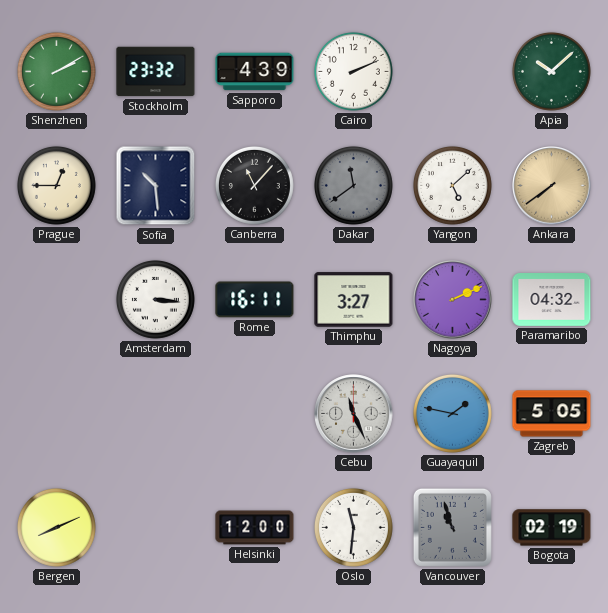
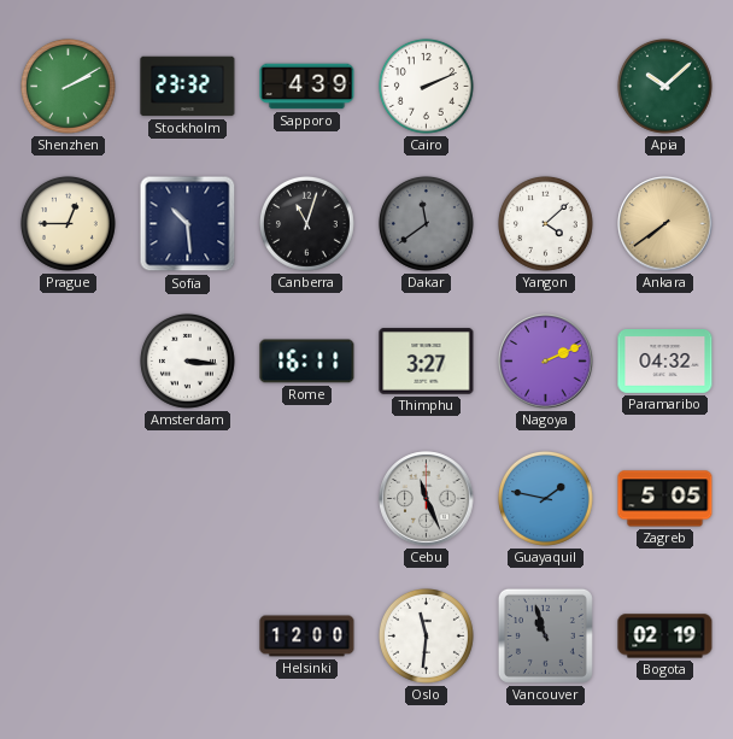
Canberra: 11:07 -> 11:03 (306, 223)
Yangon: 5:08 -> 4:08 (545, 223)
Bergen: 8:11 -> none (56, 527)
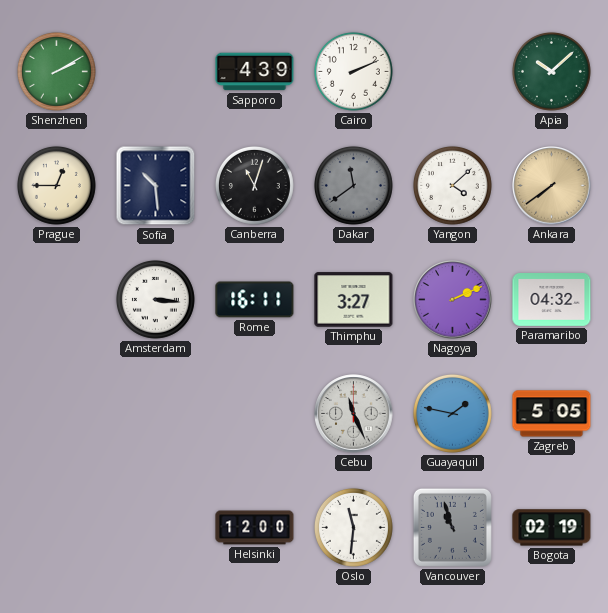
Stockholm: 23:32 -> none (188, 87)
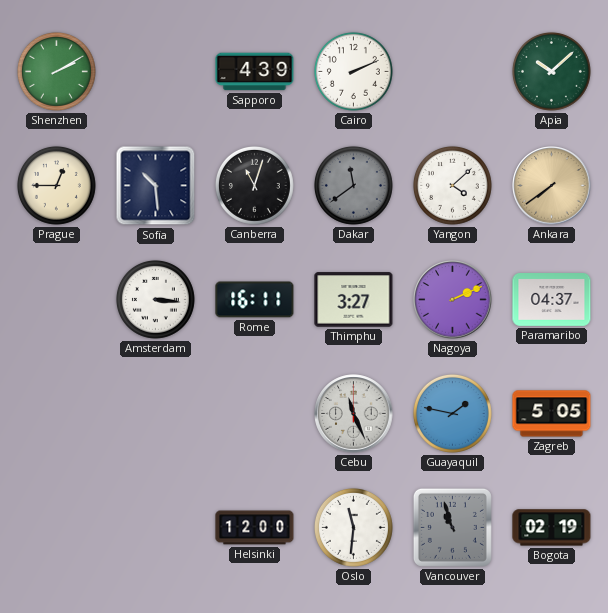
Paramaribo: 04:32 -> 04:37 (552, 300)
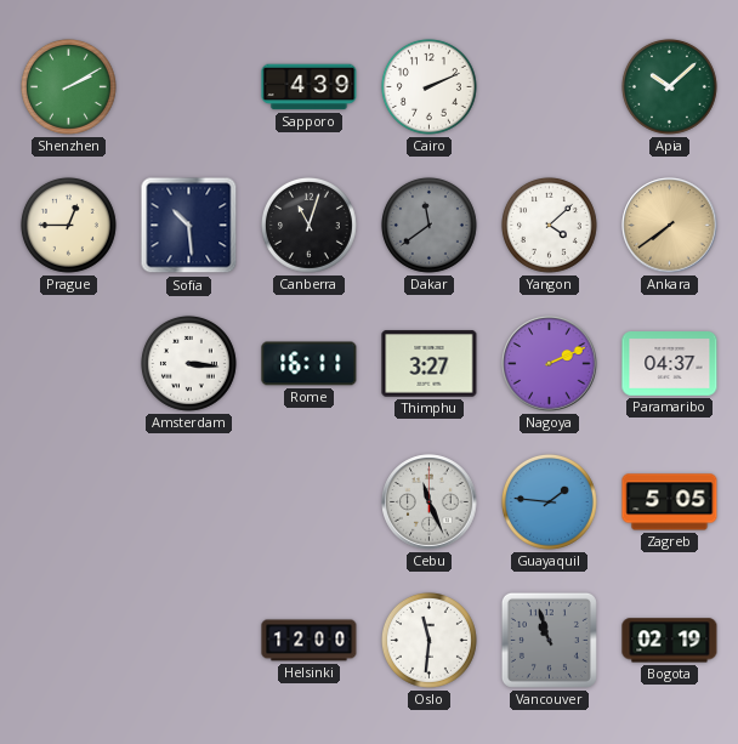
Guayaquil: 1:47 -> 1:46 (549, 501)
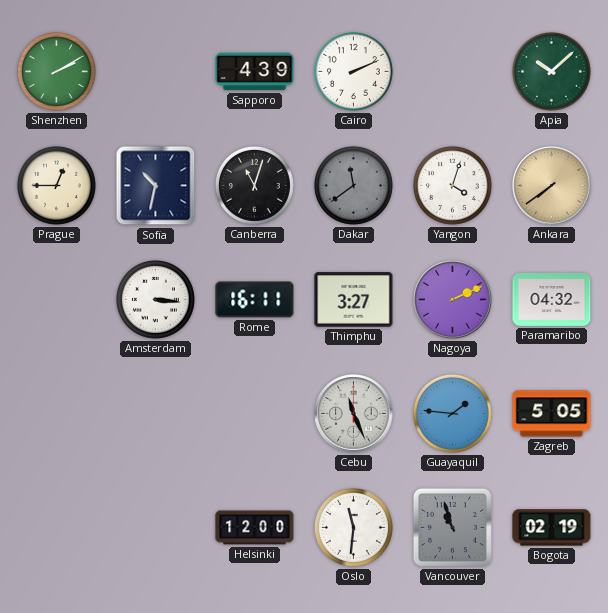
Sofia: 10:29 -> 10:32 (156, 186)
Yangon: 4:08 -> 4:03 (452, 185)
Paramaribo: 04:37 -> 04:32 (552, 300)
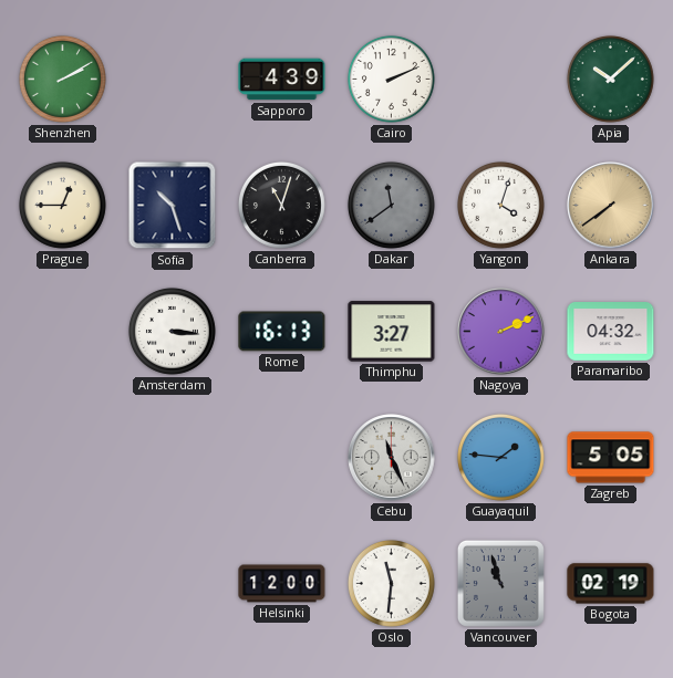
Sofia: 10:32 -> 10:27 (173, 206)
Rome: 16:11 -> 16:13 (282, 332)
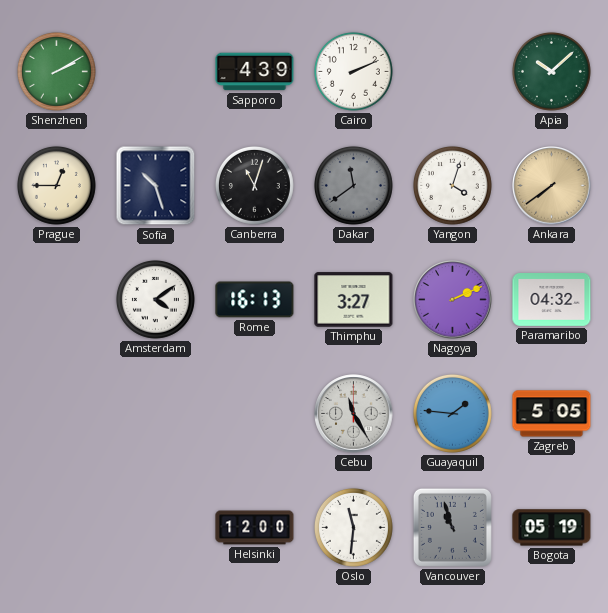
Amsterdam: 3:16 -> 4:09 (155, 299)
Cebu: 11:26 -> 11:25 (354, 414)
Bogota: 02:19 -> 05:19 (552, 528)
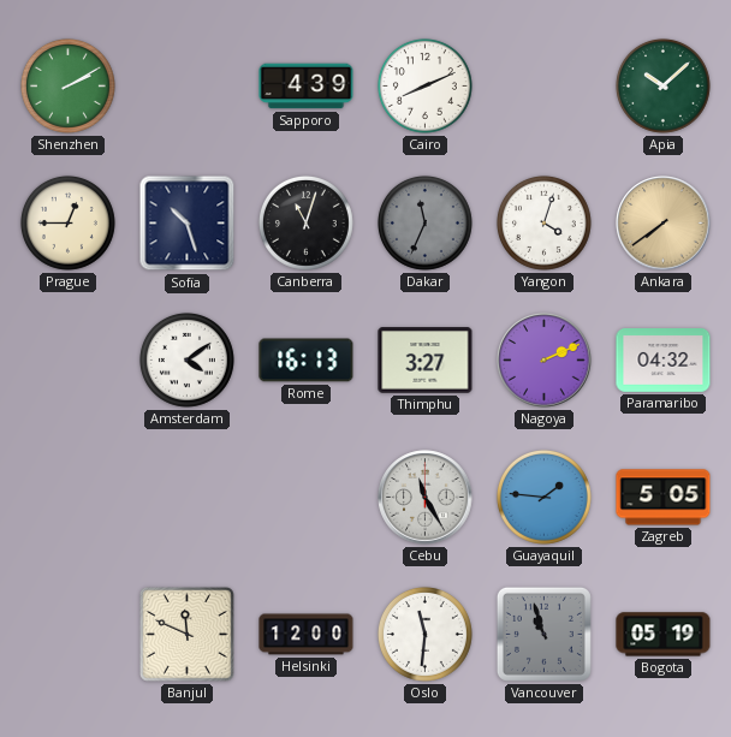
Cairo: 2:11 -> 8:11 (424, 85)
Dakar: 11:39 -> 11:34 (424, 222)
Banjul: none -> 11:49 (186, 634)
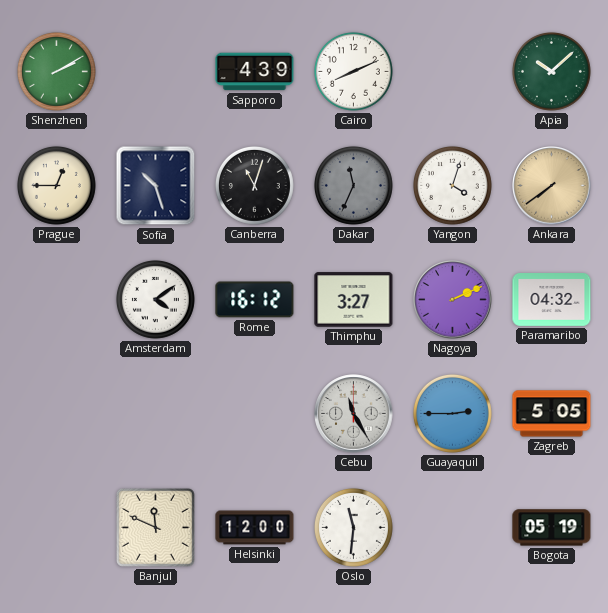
Rome: 16:13 -> 16:12 (255, 300)
Guayaquil: 1:46 -> 2:45 (452, 413)
Vancouver: 10:57 -> none (543, 634)
